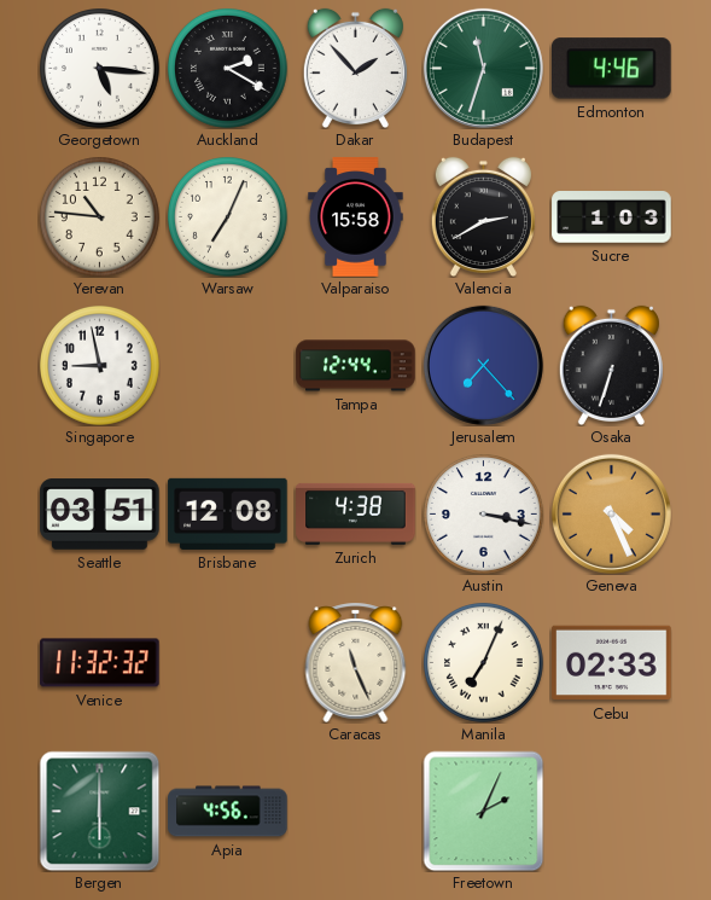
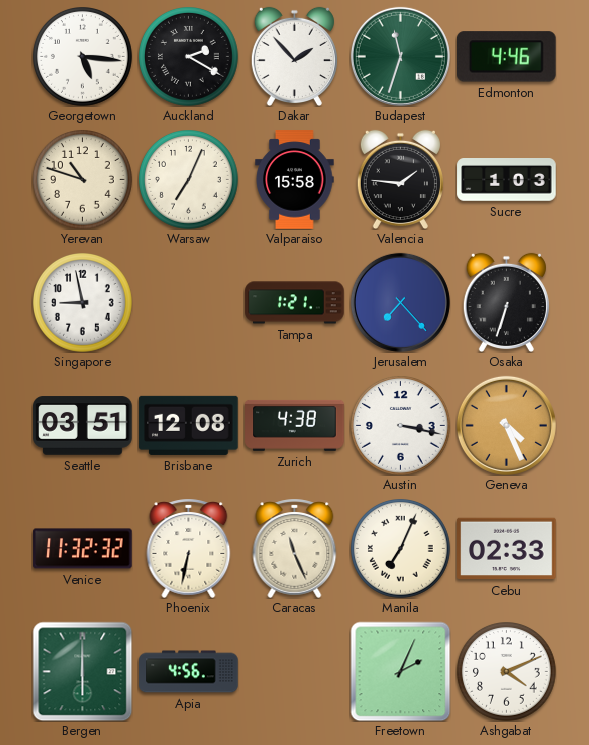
Yerevan: 10:46 -> 10:48 (83, 180)
Valencia: 2:40 -> 1:46 (400, 179)
Tampa: 12:44 -> 1:21 (295, 303)
Phoenix: none -> 6:32 (189, 548)
Ashgabat: none -> 4:11 (507, 672)
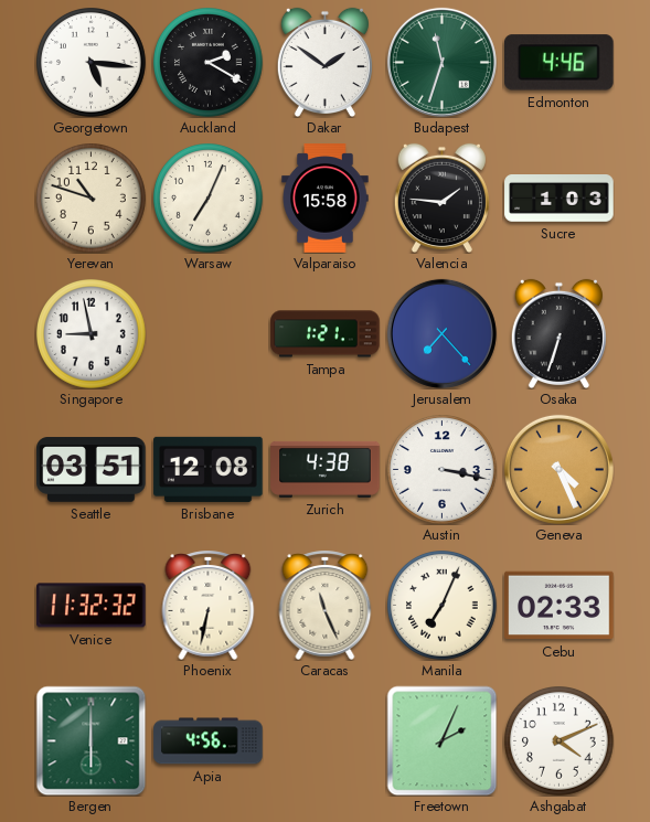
Dakar: 1:53 -> 1:51 (324, 62)
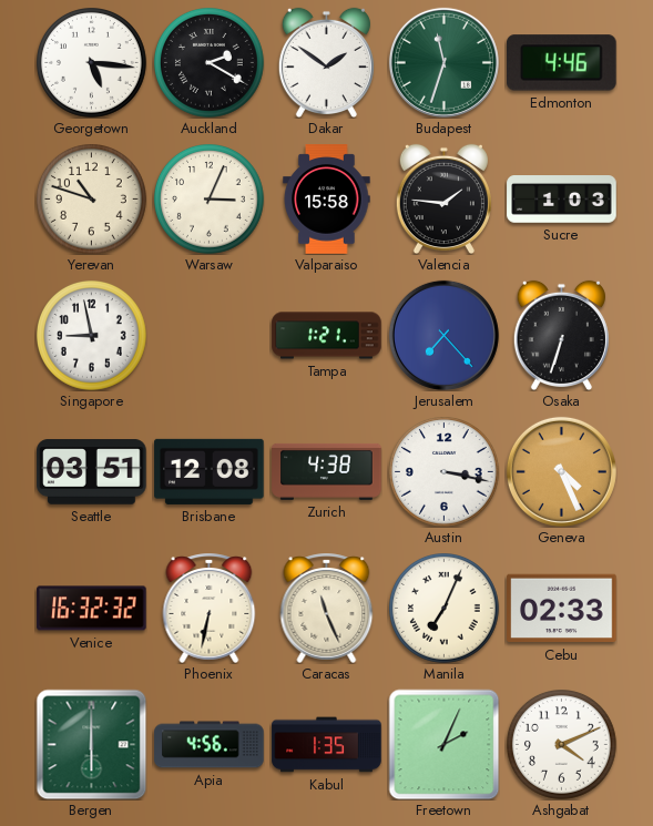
Warsaw: 7:04 -> 3:04 (210, 200)
Venice: 11:32 -> 16:32 (92, 609)
Kabul: none -> 1:35 (327, 745)
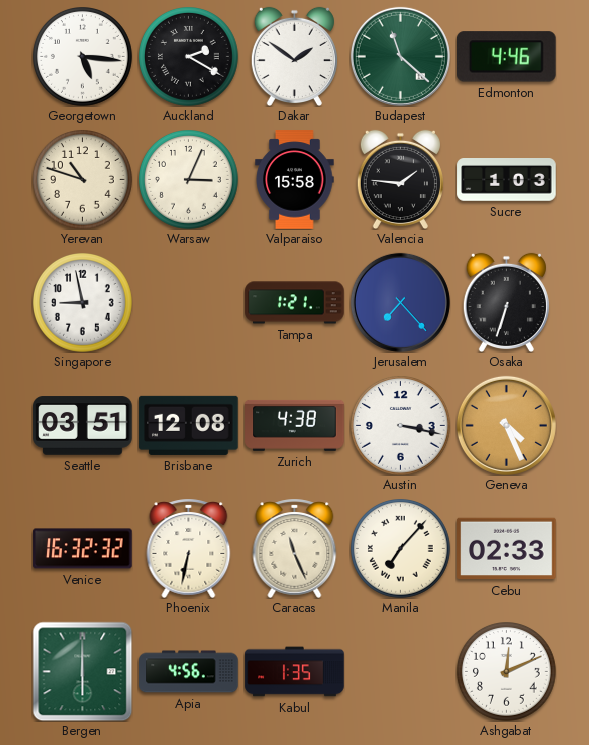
Budapest: 11:33 -> 11:22 (400, 56)
Manila: 7:04 -> 7:07 (401, 549)
Freetown: 2:04 -> none (443, 744)
Ashgabat: 4:11 -> 12:11 (507, 672)
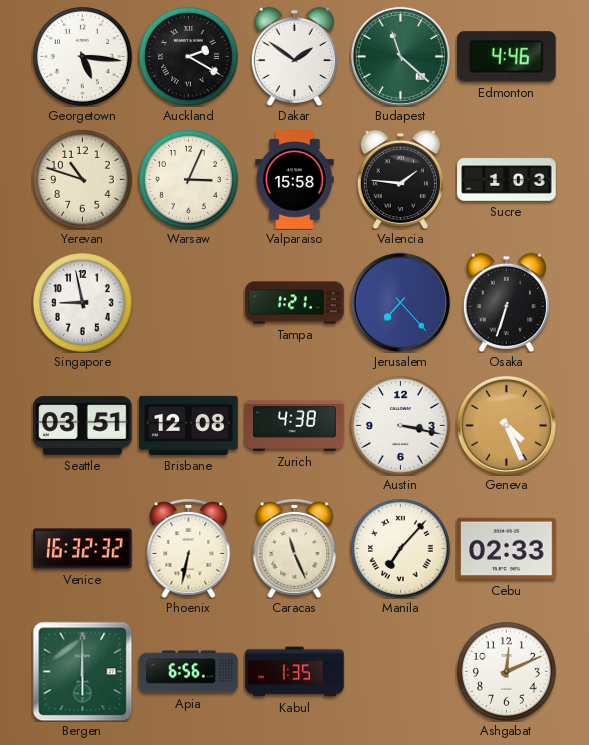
Apia: 4:56 -> 6:56 (189, 672)
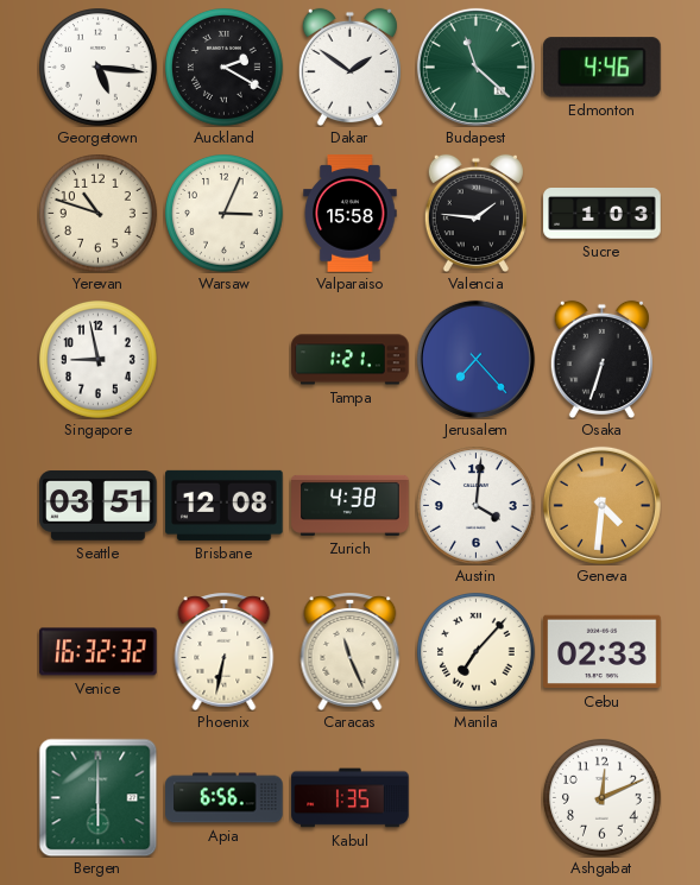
Austin: 3:17 -> 4:01 (477, 506)
Geneva: 4:26 -> 4:31 (601, 505)
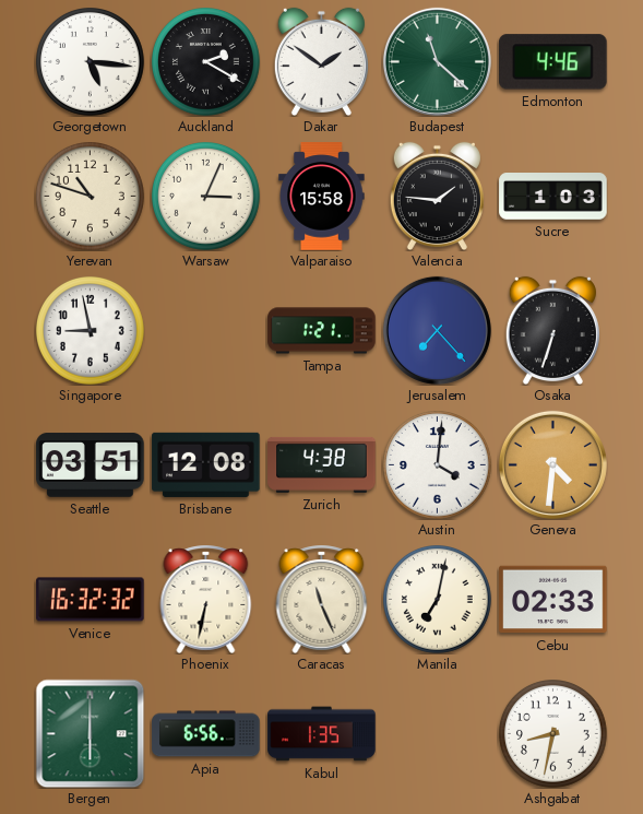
Manila: 7:07 -> 7:02 (438, 600)
Ashgabat: 12:11 -> 8:32 (553, 734)
